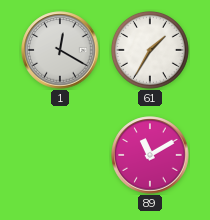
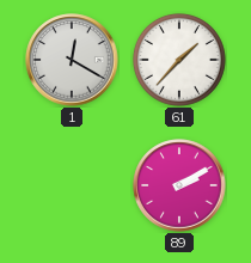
61: 1:35 -> 1:37 (179, 60)
89: 11:10 -> 2:10 (179, 185)
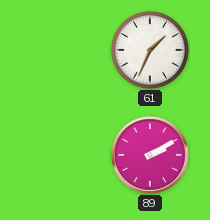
1: 12:20 -> none (72, 60)
61: 1:37 -> 1:34 (150, 50)
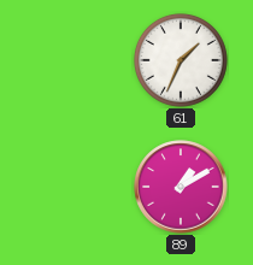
89: 2:10 -> 1:10 (181, 187)
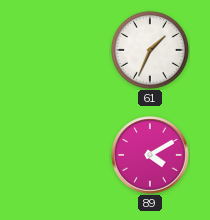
89: 1:10 -> 4:10 (150, 155)
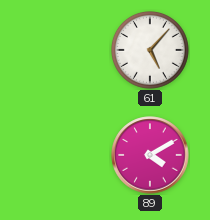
61: 1:34 -> 5:07 (150, 50)
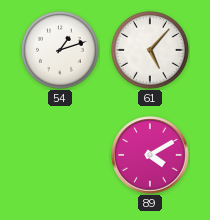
54: none -> 1:12 (60, 50)
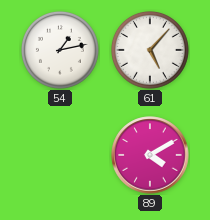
54: 1:12 -> 1:13 (60, 50)
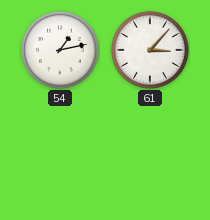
61: 5:07 -> 3:07 (150, 50)
89: 4:10 -> none (150, 155)
